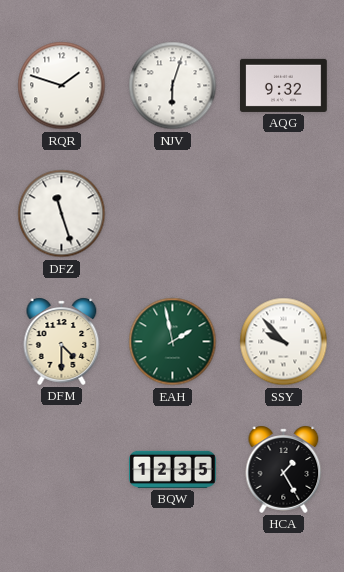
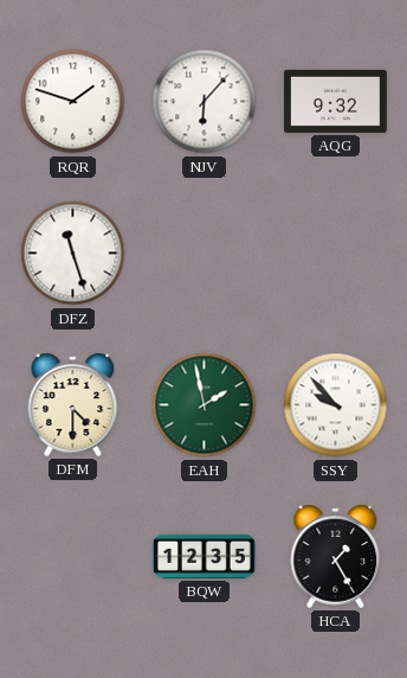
NJV: 6:03 -> 6:07 (205, 102)
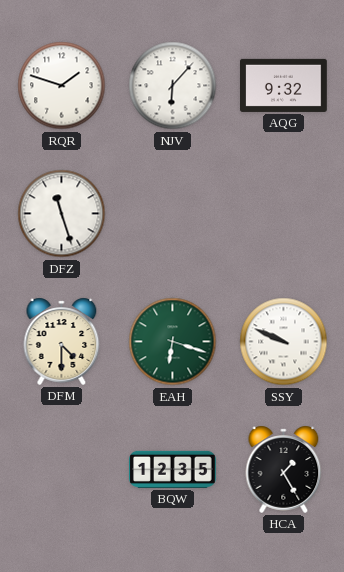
EAH: 1:58 -> 6:18 (173, 342)
SSY: 9:53 -> 9:49 (284, 342)
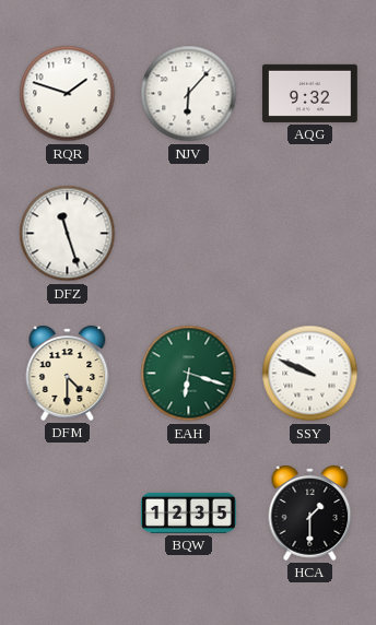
HCA: 1:25 -> 1:30 (310, 512)
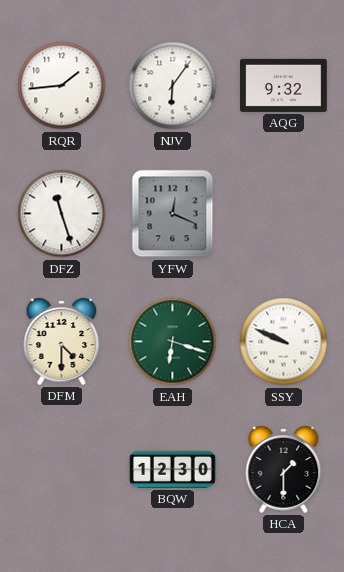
RQR: 1:48 -> 1:44 (62, 86)
NJV: 6:07 -> 6:06 (173, 86)
YFW: none -> 12:19 (173, 214)
BQW: 12:35 -> 12:30 (173, 469)
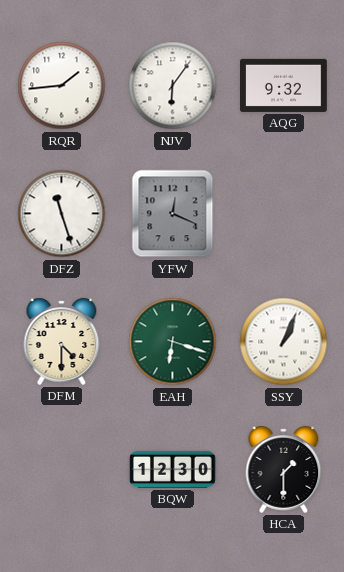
SSY: 9:49 -> 1:04 (284, 342)
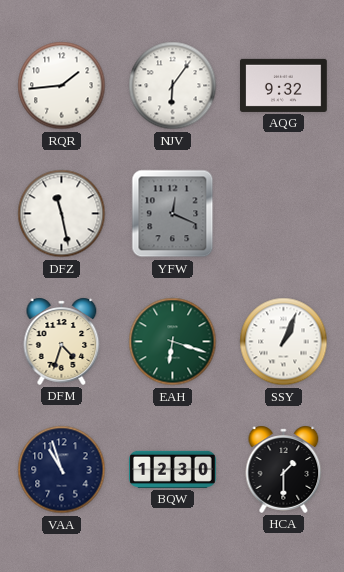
DFZ: 11:27 -> 11:28 (62, 214)
DFM: 4:30 -> 4:33 (62, 341)
VAA: none -> 10:57 (62, 470)
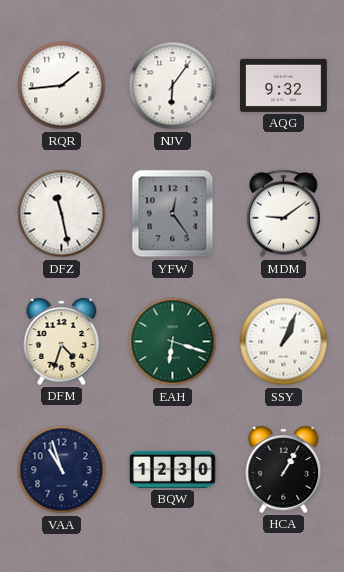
YFW: 12:19 -> 12:24 (173, 214)
MDM: none -> 9:09 (284, 214)
HCA: 1:30 -> 1:05 (284, 469)
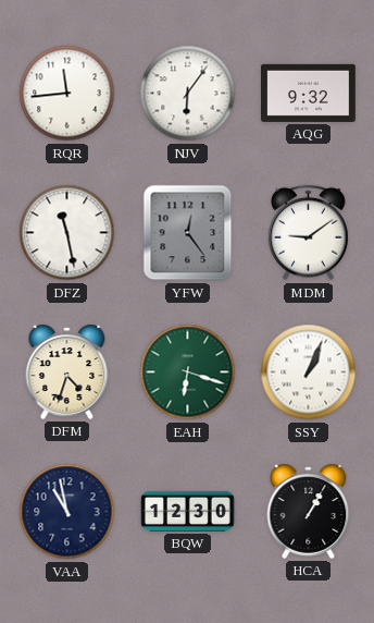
RQR: 1:44 -> 11:44 (67, 94)
VAA: 10:57 -> 10:58 (67, 512)
